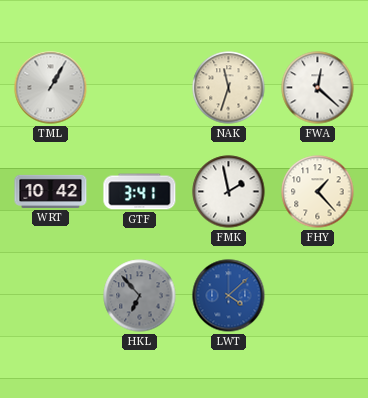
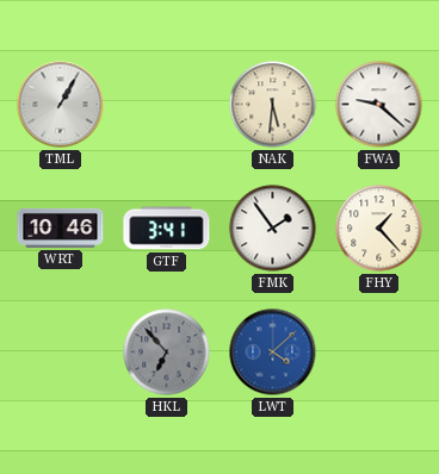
NAK: 11:33 -> 5:31 (273, 105)
FWA: 12:22 -> 9:22 (379, 105)
WRT: 10:42 -> 10:46 (61, 227)
FMK: 1:58 -> 1:54 (273, 229)
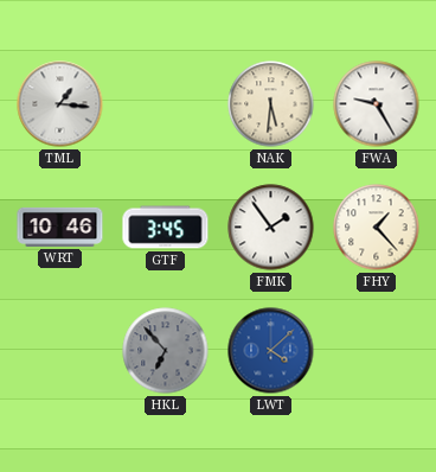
TML: 1:05 -> 1:16 (60, 104)
FWA: 9:22 -> 9:25 (377, 104)
GTF: 3:41 -> 3:45 (166, 228)
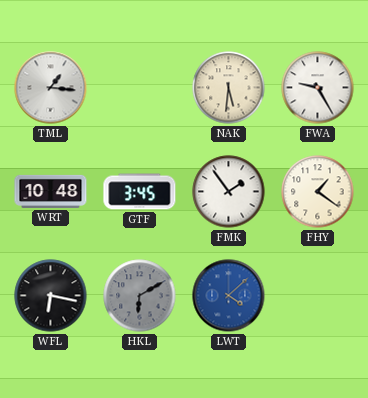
WRT: 10:46 -> 10:48 (51, 191)
FHY: 1:23 -> 1:21 (318, 192)
WFL: none -> 6:17 (51, 296)
HKL: 6:53 -> 6:10 (140, 296)
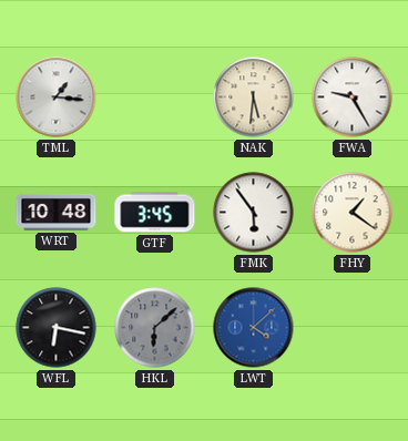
FMK: 1:54 -> 5:54 (254, 213)
HKL: 6:10 -> 6:08 (155, 328)
